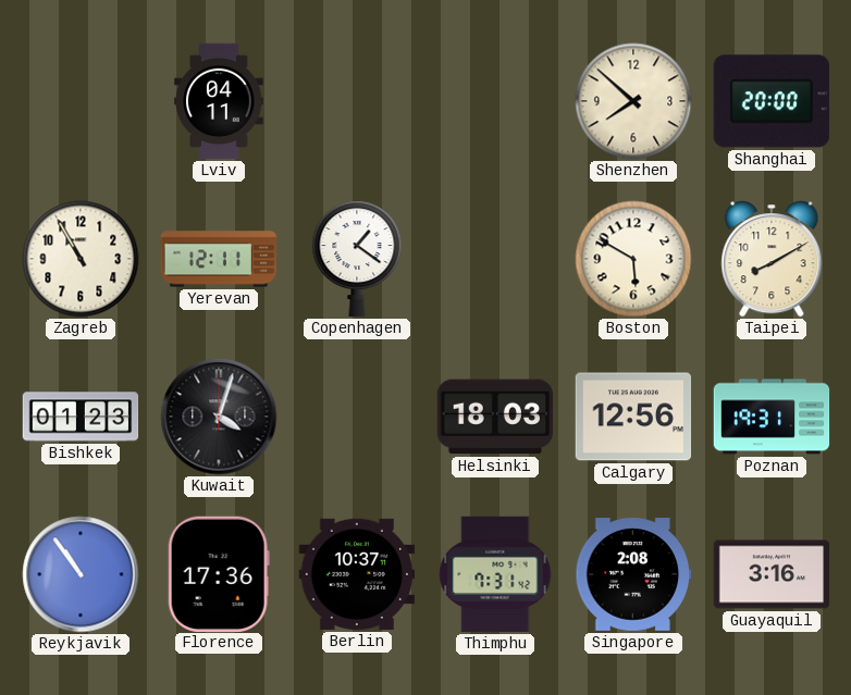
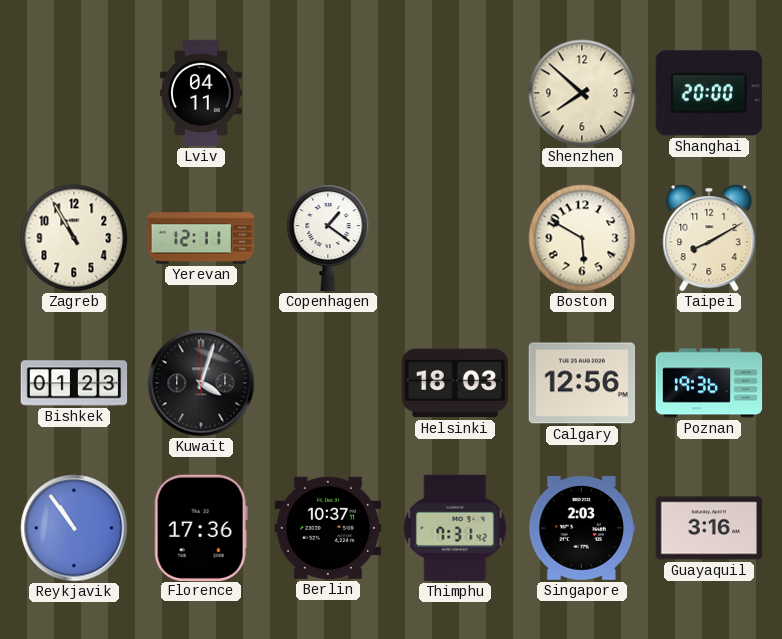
Poznan: 19:31 -> 19:36 (709, 383)
Singapore: 2:08 -> 2:03 (582, 528)
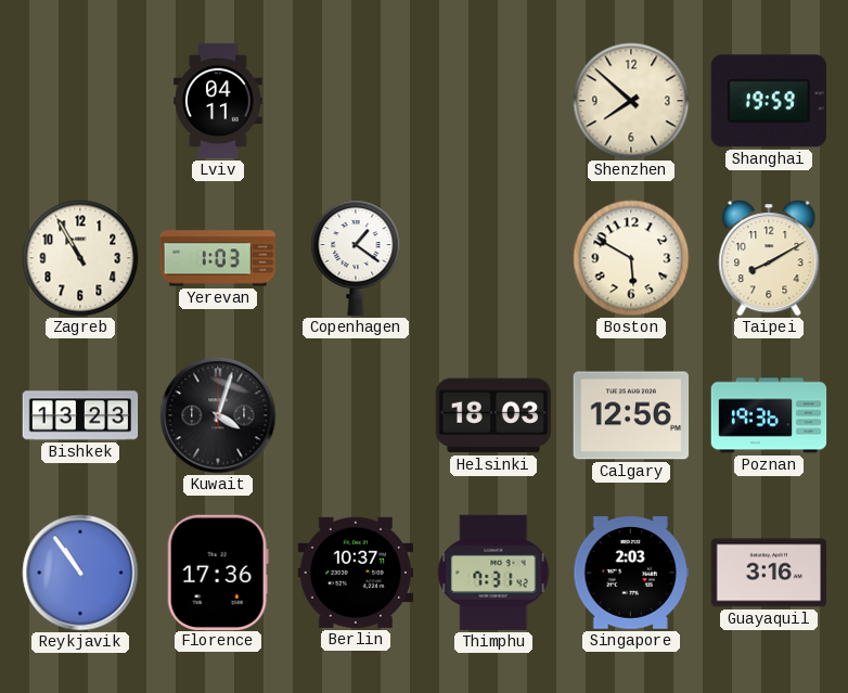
Shanghai: 20:00 -> 19:59 (769, 101)
Yerevan: 12:11 -> 1:03 (218, 258)
Bishkek: 01:23 -> 13:23 (80, 415)
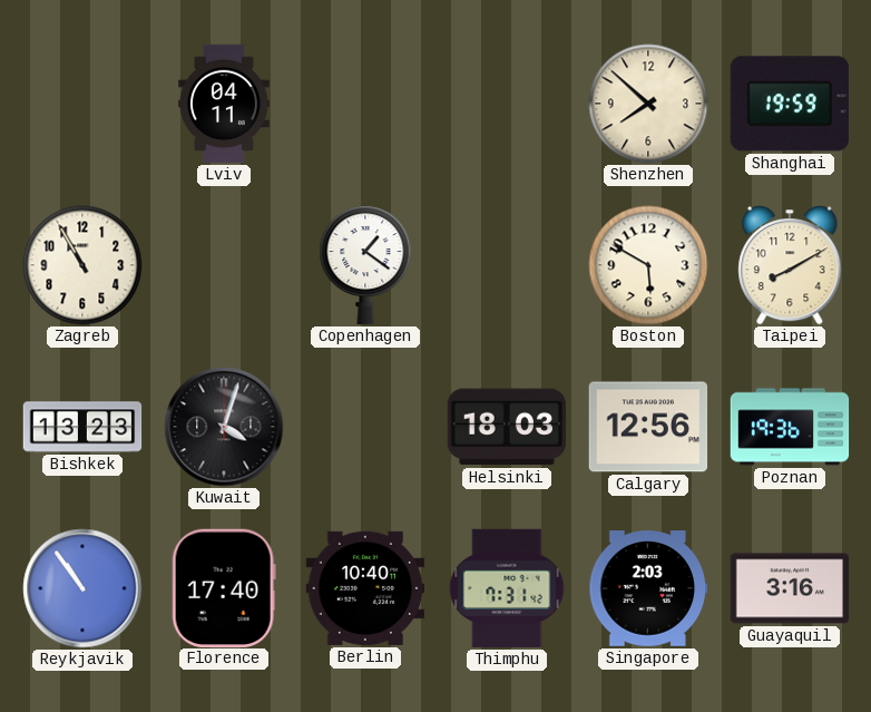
Yerevan: 1:03 -> none (218, 258)
Florence: 17:36 -> 17:40 (224, 587)
Berlin: 10:37 -> 10:40 (365, 588)
